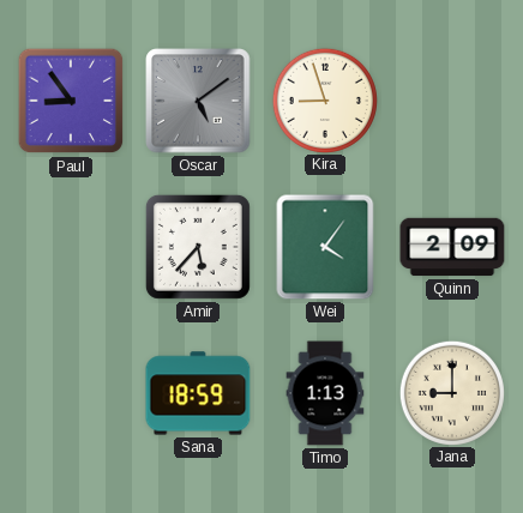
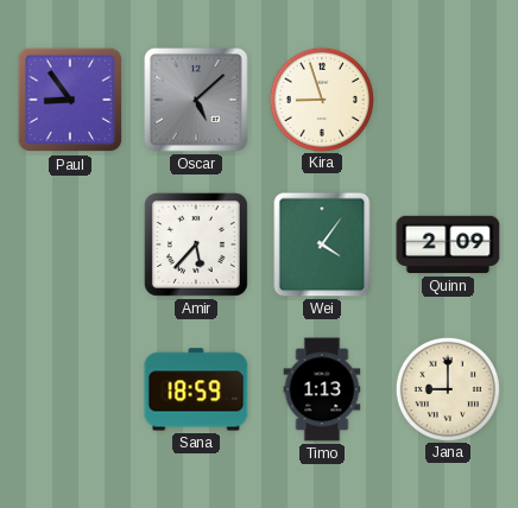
Oscar: 5:09 -> 5:08 (196, 100)
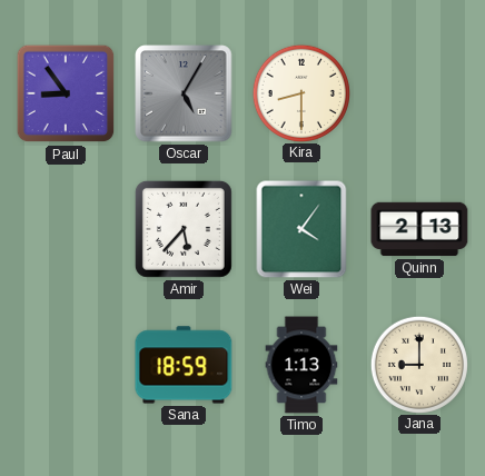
Oscar: 5:08 -> 5:05 (184, 93)
Kira: 8:57 -> 8:30 (300, 92)
Quinn: 2:09 -> 2:13 (419, 229)
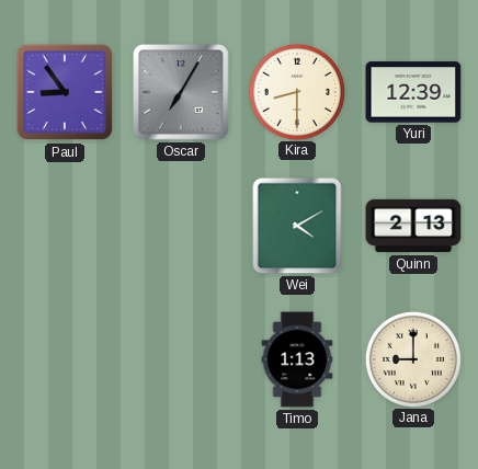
Oscar: 5:05 -> 7:05 (181, 92)
Yuri: none -> 12:39 (413, 92)
Amir: 5:37 -> none (184, 229)
Wei: 4:06 -> 4:10 (297, 226)
Sana: 18:59 -> none (184, 365)
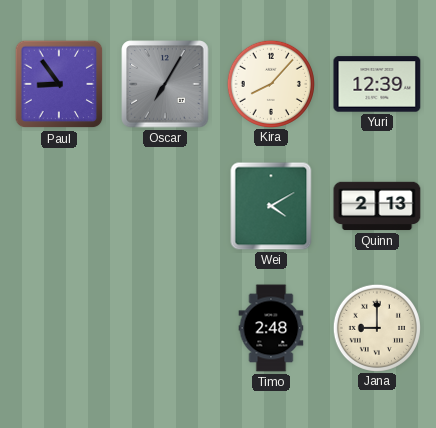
Kira: 8:30 -> 8:07 (270, 83)
Timo: 1:13 -> 2:48 (271, 328)
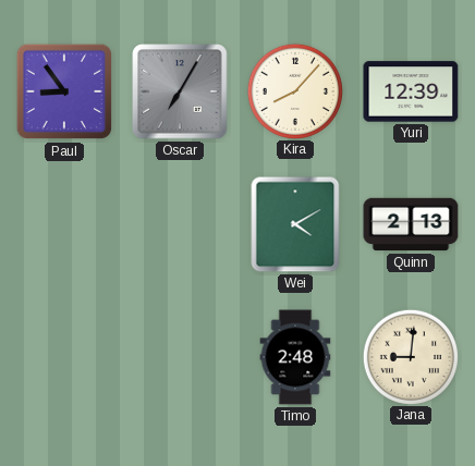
Jana: 9:00 -> 9:01 (410, 356)
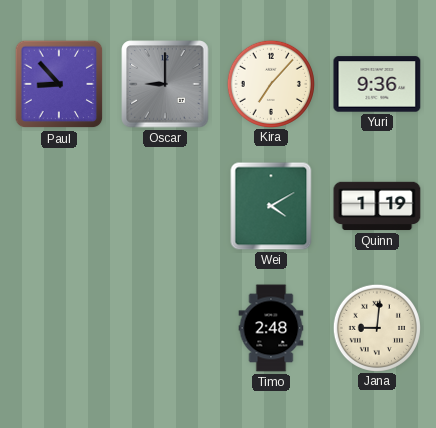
Paul: 8:54 -> 8:53 (59, 84)
Oscar: 7:05 -> 9:00 (165, 84)
Kira: 8:07 -> 7:07 (270, 83)
Yuri: 12:39 -> 9:36 (377, 84)
Quinn: 2:13 -> 1:19 (377, 206)
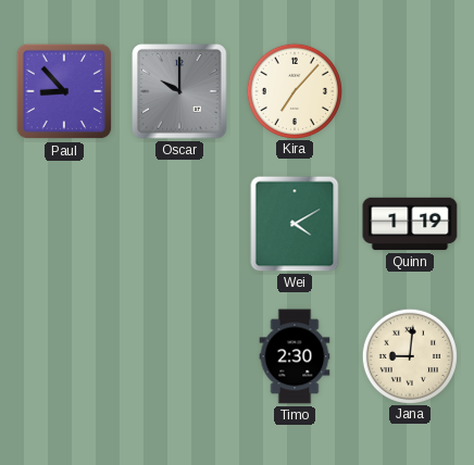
Oscar: 9:00 -> 10:00 (179, 91)
Yuri: 9:36 -> none (377, 84)
Timo: 2:48 -> 2:30 (295, 356)
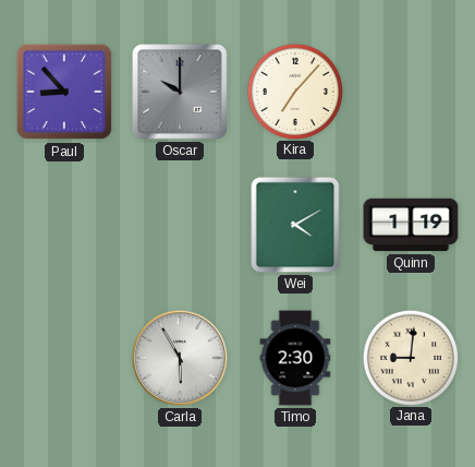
Carla: none -> 5:55 (180, 358)
